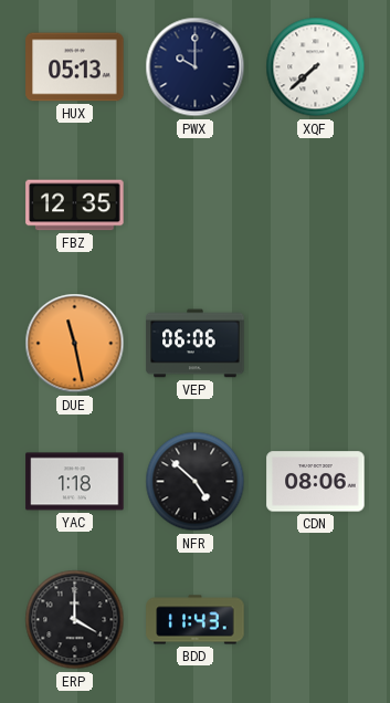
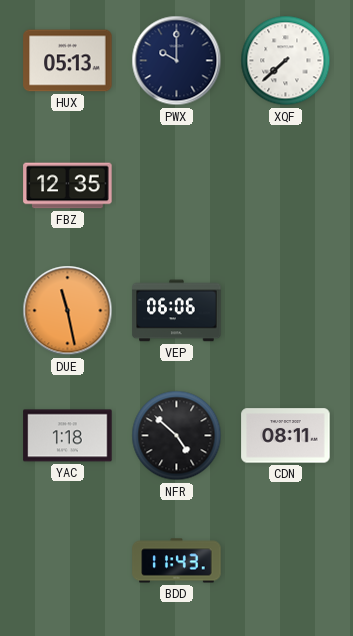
CDN: 08:06 -> 08:11 (286, 436)
ERP: 4:00 -> none (75, 620)
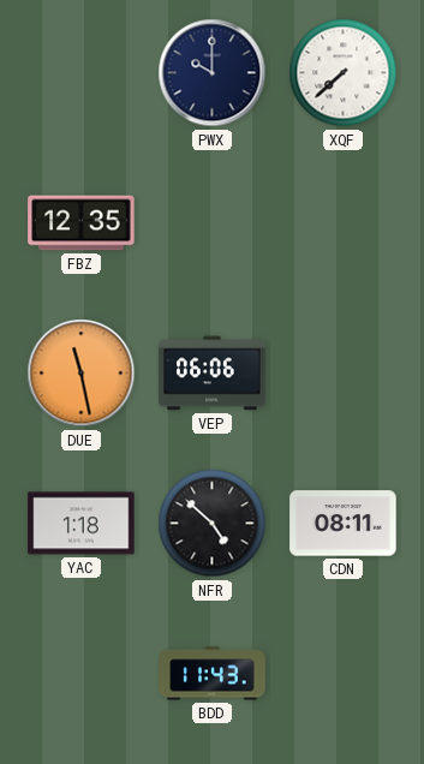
HUX: 05:13 -> none (68, 61)
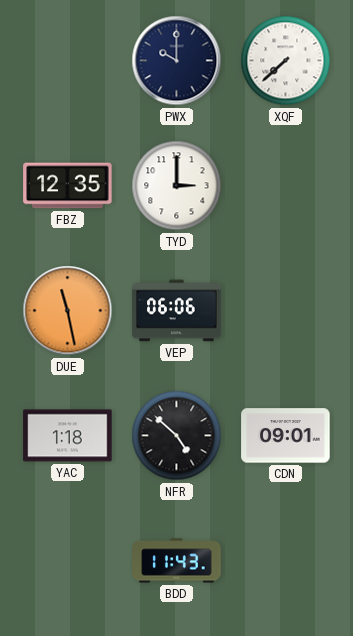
TYD: none -> 3:00 (177, 186)
CDN: 08:11 -> 09:01 (286, 436)
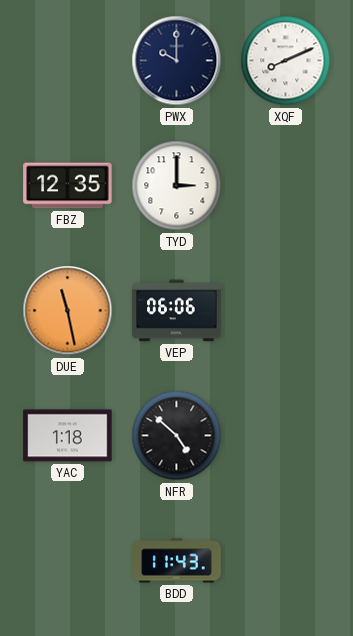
XQF: 7:38 -> 8:11 (286, 61)
CDN: 09:01 -> none (286, 436)
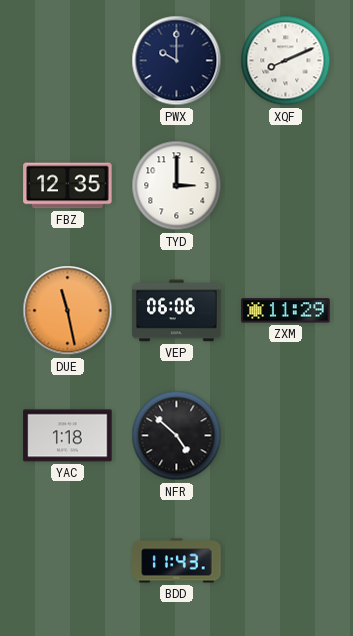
ZXM: none -> 11:29 (286, 311)
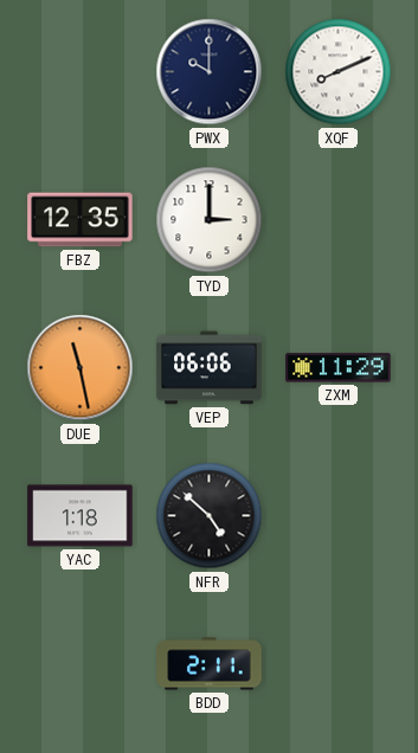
BDD: 11:43 -> 2:11 (210, 664)
